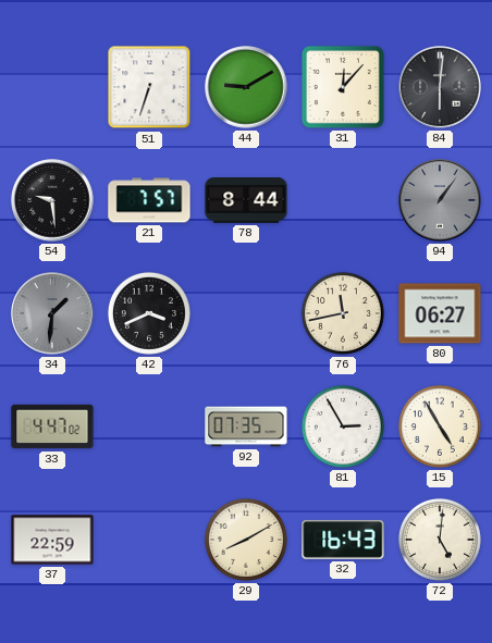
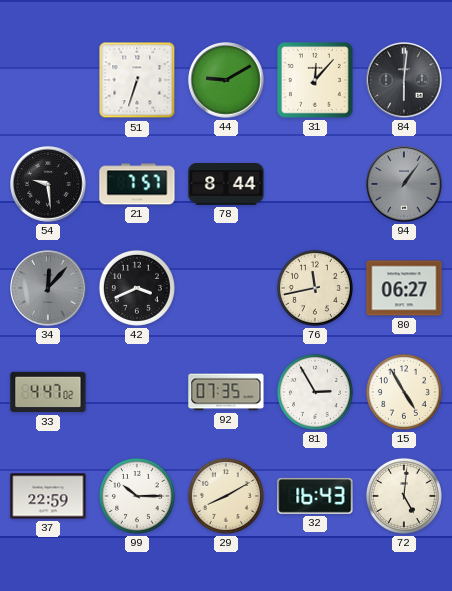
34: 1:31 -> 12:07 (48, 288)
99: none -> 10:15 (137, 496)
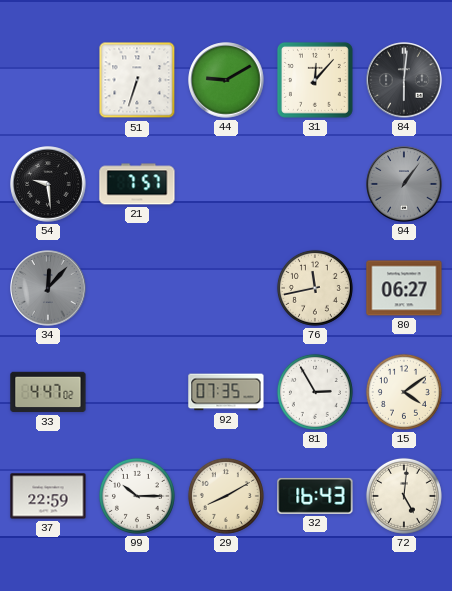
78: 8:44 -> none (226, 184)
42: 3:41 -> none (137, 288)
15: 4:55 -> 4:09 (404, 392)
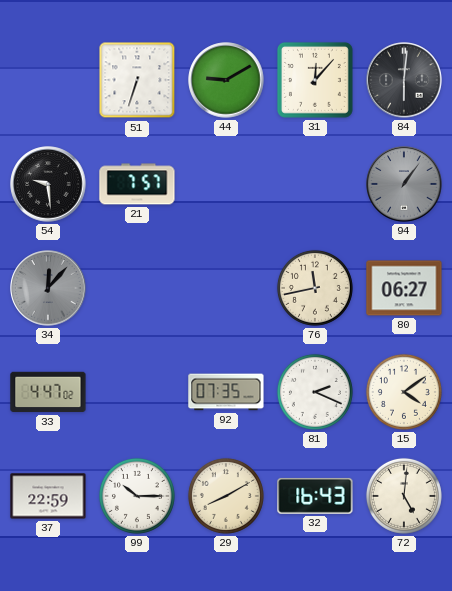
81: 2:55 -> 2:19 (315, 392)
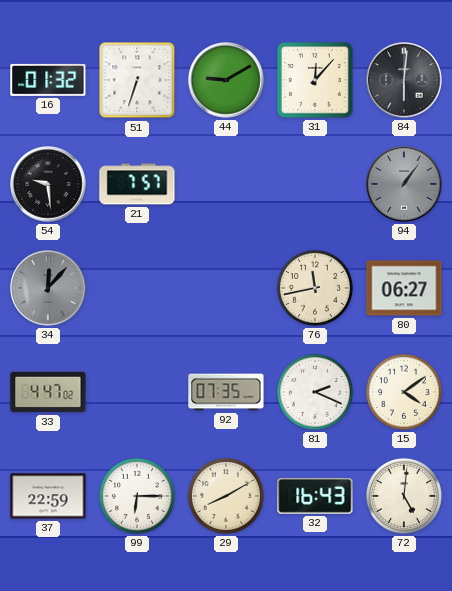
16: none -> 01:32 (48, 80)
99: 10:15 -> 6:15 (137, 496)
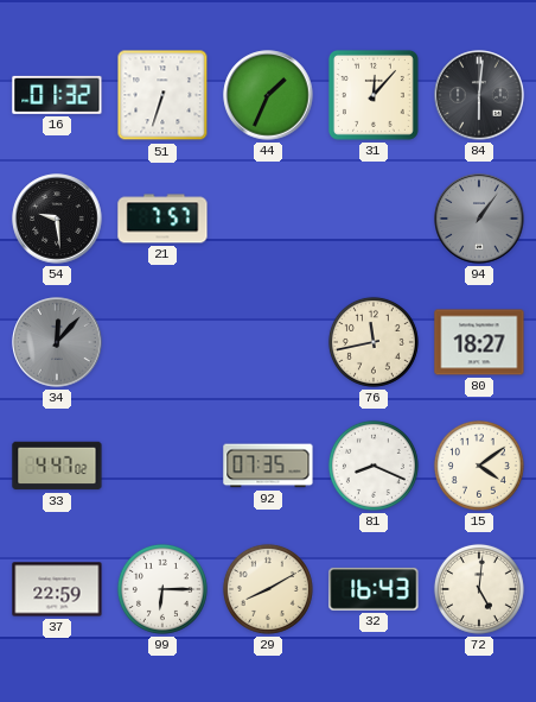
44: 9:10 -> 1:34 (268, 95)
80: 06:27 -> 18:27 (479, 342)
81: 2:19 -> 8:19 (374, 466)
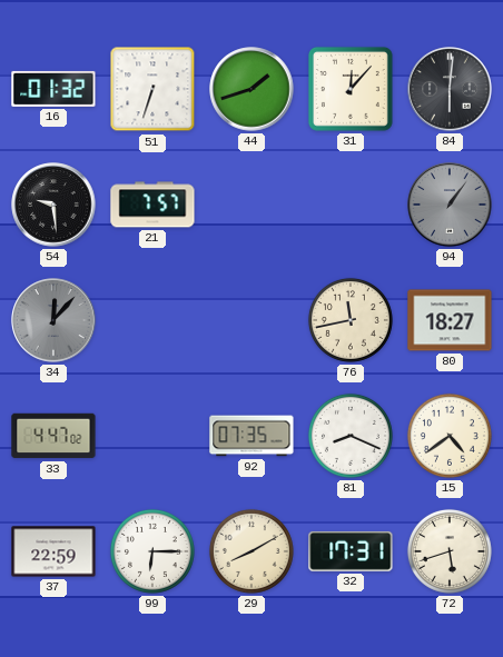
44: 1:34 -> 1:42 (251, 89)
15: 4:09 -> 4:39 (450, 436)
32: 16:43 -> 17:31 (351, 551)
72: 5:01 -> 5:42 (450, 551)
